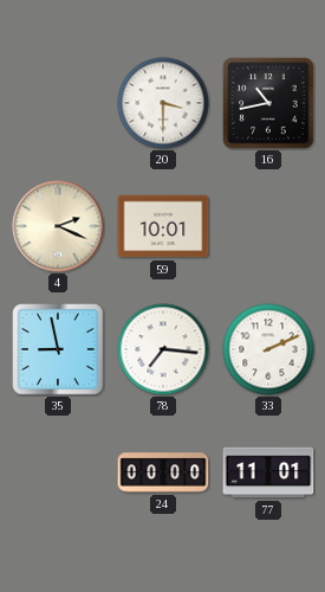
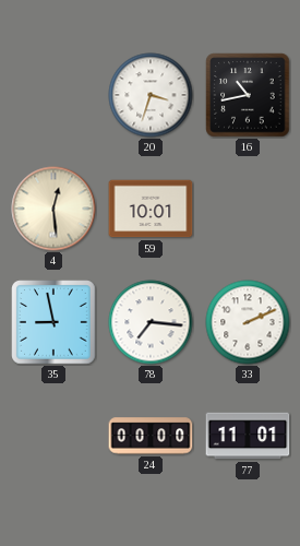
20: 3:30 -> 3:33 (151, 95)
4: 2:19 -> 12:29 (53, 209)
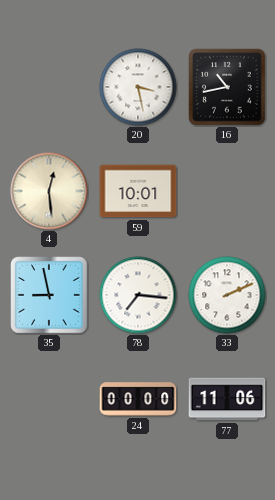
20: 3:33 -> 3:28 (138, 87)
77: 11:01 -> 11:06 (227, 399)
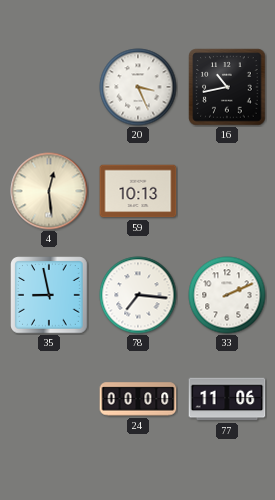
20: 3:28 -> 3:26 (138, 87)
59: 10:01 -> 10:13 (138, 191)
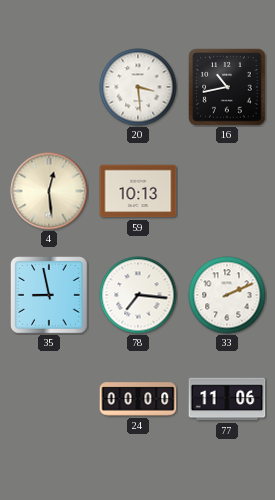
20: 3:26 -> 3:29 (138, 87)
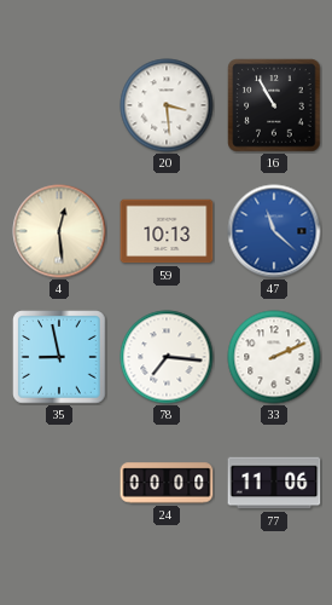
16: 10:43 -> 10:55 (274, 105)
47: none -> 11:22 (274, 231)
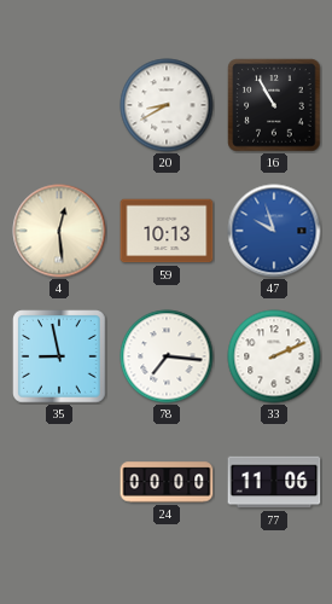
20: 3:29 -> 8:40 (167, 105)
47: 11:22 -> 9:57 (274, 231)
